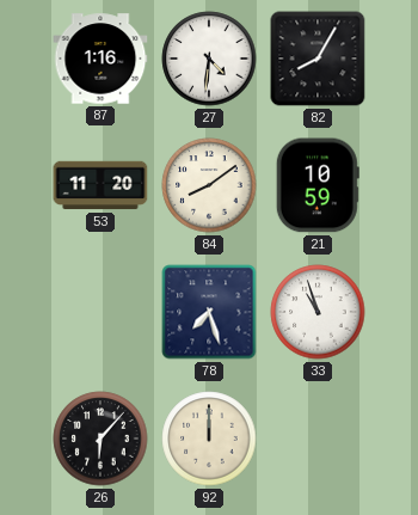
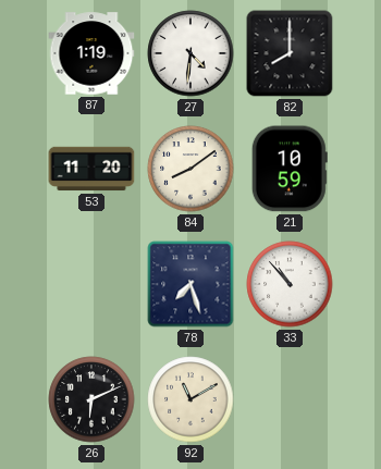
87: 1:16 -> 1:19 (91, 53)
82: 8:05 -> 8:00 (290, 53)
33: 10:57 -> 10:53 (290, 284)
26: 6:07 -> 6:11 (91, 399)
92: 12:00 -> 11:10 (190, 399)
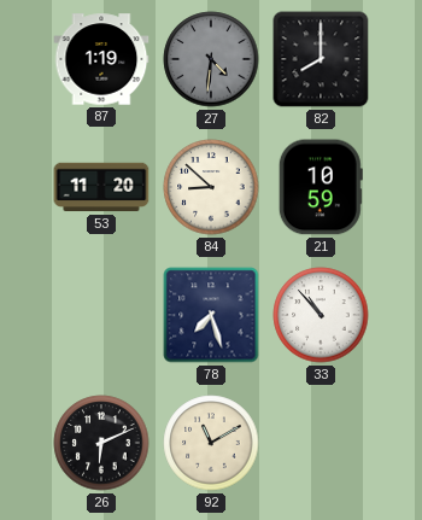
27 dial: white -> grey (211, 59)
84: 8:09 -> 8:52 (211, 187)
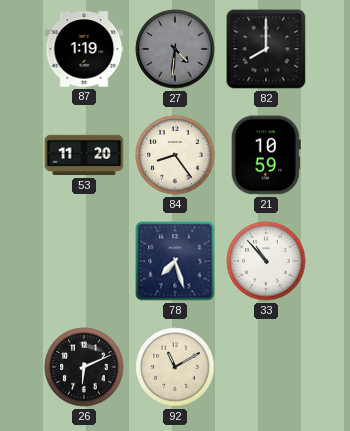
84: 8:52 -> 8:24 (175, 155)
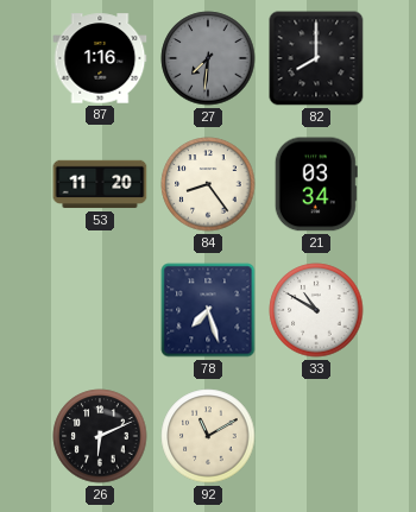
87: 1:19 -> 1:16 (100, 58)
27: 4:31 -> 7:31 (208, 58)
21: 10:59 -> 03:34 (316, 184)
33: 10:53 -> 10:50 (316, 310)
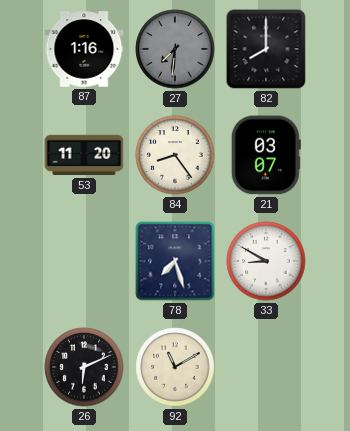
21: 03:34 -> 03:07 (266, 155)
33: 10:50 -> 8:50 (266, 261)
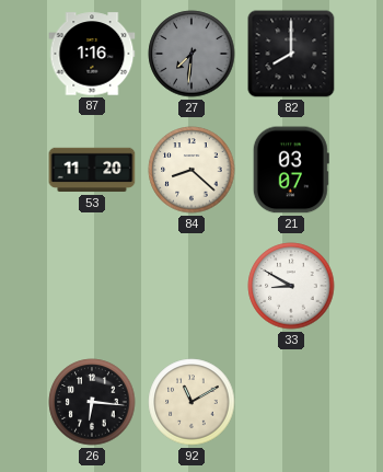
84: 8:24 -> 8:22 (191, 170)
78: 7:27 -> none (175, 261)
26: 6:11 -> 6:16 (92, 402)
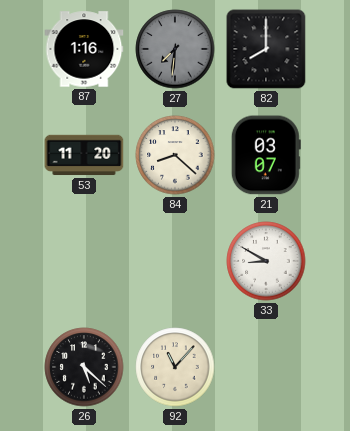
26: 6:16 -> 5:22 (84, 367)
92: 11:10 -> 11:07 (175, 367)
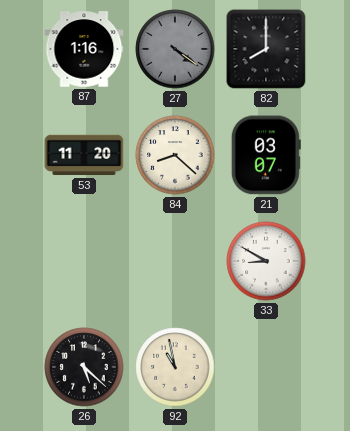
27: 7:31 -> 4:21 (175, 49)
92: 11:07 -> 10:58 (175, 367)
